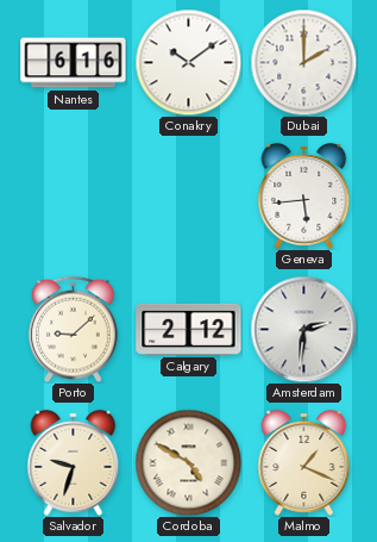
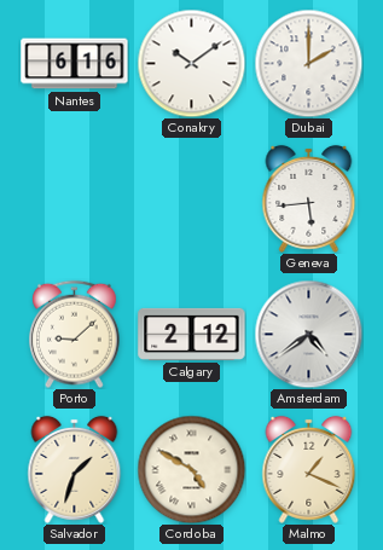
Amsterdam: 2:31 -> 4:39 (308, 334)
Salvador: 9:33 -> 1:33 (75, 469)
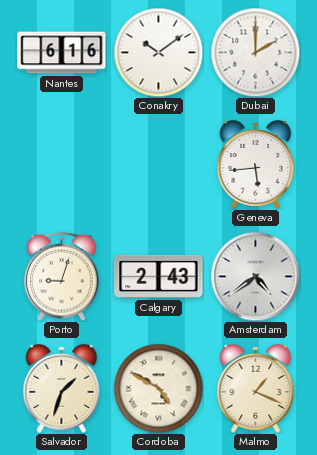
Porto: 9:08 -> 9:03 (62, 276)
Calgary: 2:12 -> 2:43 (159, 276)
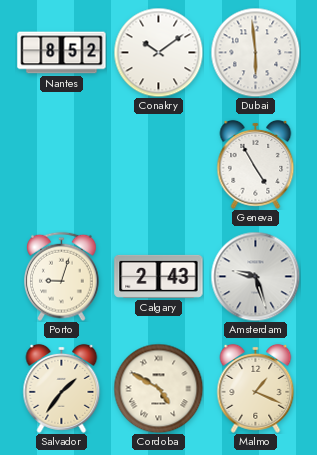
Nantes: 6:16 -> 8:52 (62, 53)
Dubai: 2:00 -> 5:59 (255, 52)
Geneva: 5:44 -> 4:55 (256, 164)
Amsterdam: 4:39 -> 9:27 (255, 276)
Salvador: 1:33 -> 1:36 (62, 388)
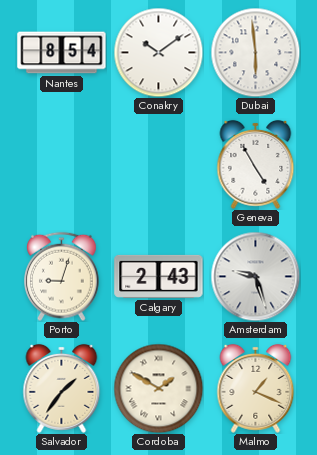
Nantes: 8:52 -> 8:54 (62, 53)
Cordoba: 4:50 -> 1:50 (158, 388)
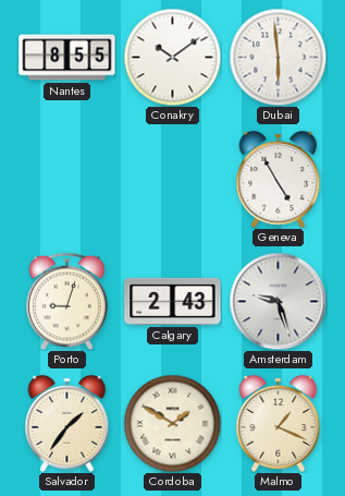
Nantes: 8:54 -> 8:55 (67, 58)
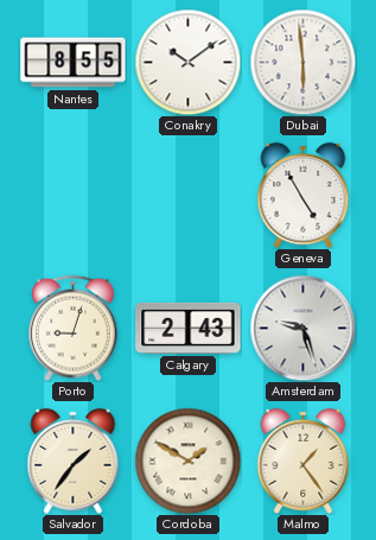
Malmo: 1:19 -> 1:24 (304, 460)
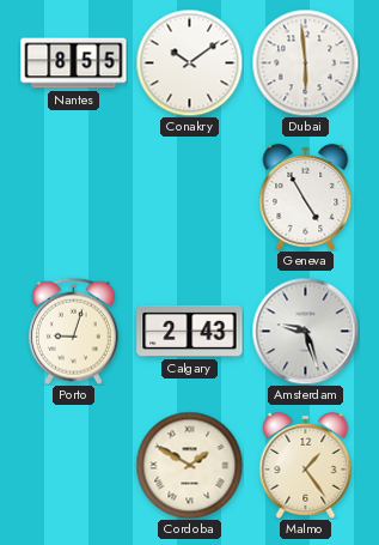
Salvador: 1:36 -> none (74, 460)
